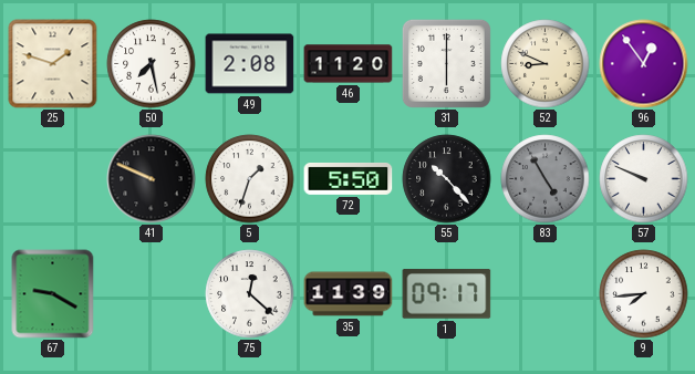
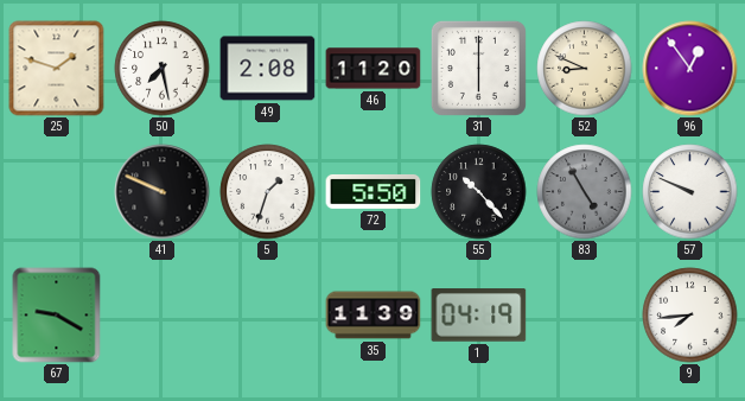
75: 12:22 -> none (250, 294)
1: 09:17 -> 04:19 (479, 316)
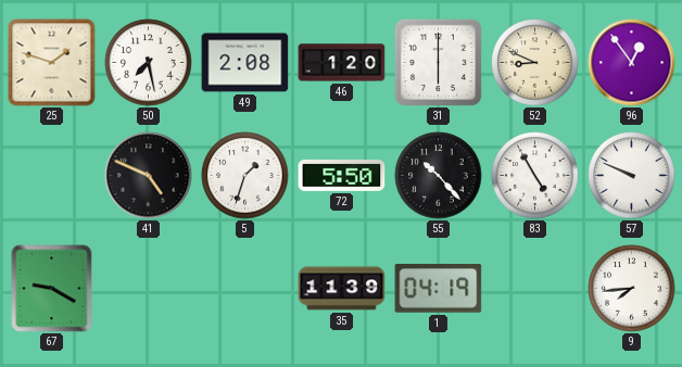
46: 11:20 -> 1:20 (342, 63)
41: 9:49 -> 4:49 (149, 176)
83 dial: grey -> white (535, 176)
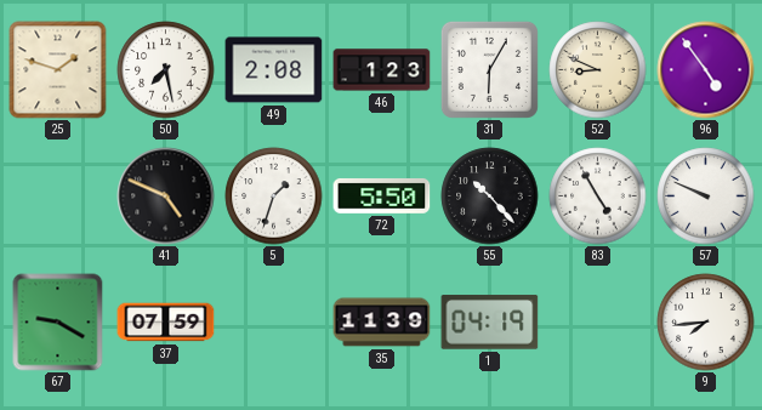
46: 1:20 -> 1:23 (382, 70)
31: 6:00 -> 6:05 (489, 69)
96: 12:54 -> 4:54 (706, 70)
37: none -> 07:59 (166, 323)
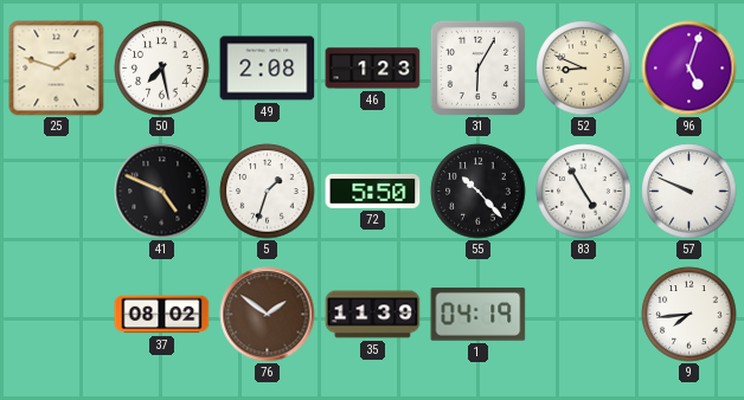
96: 4:54 -> 5:03 (690, 69)
67: 9:20 -> none (58, 323)
37: 07:59 -> 08:02 (162, 315)
76: none -> 1:51 (268, 315)
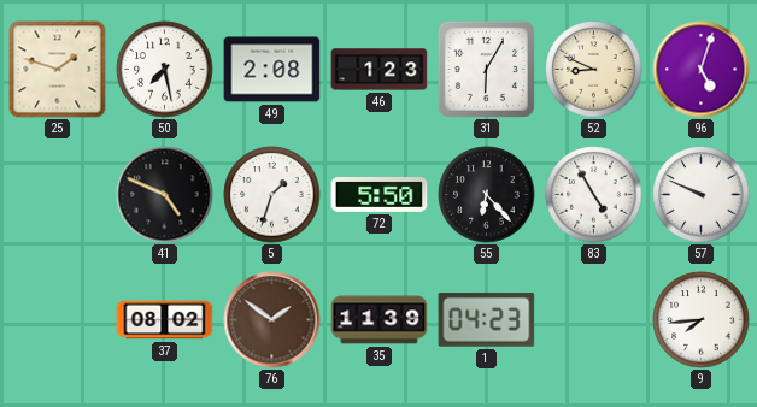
55: 10:23 -> 6:23 (487, 195)
1: 04:19 -> 04:23 (487, 320)
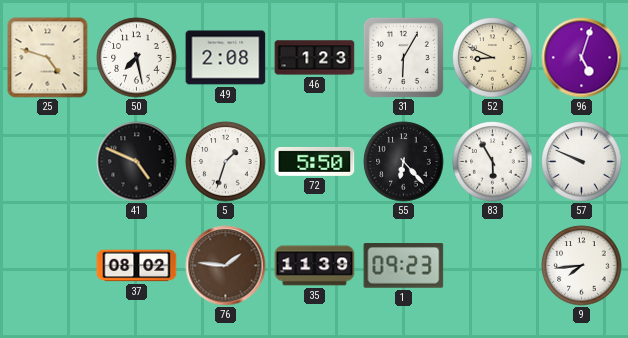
25: 1:48 -> 4:48 (48, 58)
83: 4:55 -> 5:55 (493, 162)
76: 1:51 -> 1:46 (226, 266)
1: 04:23 -> 09:23 (404, 266)
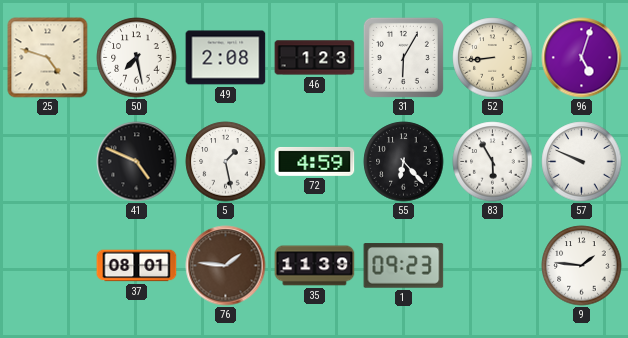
52: 8:49 -> 8:44 (493, 58)
5: 1:33 -> 1:28 (226, 162)
72: 5:50 -> 4:59 (315, 161)
37: 08:02 -> 08:01 (137, 266)
9: 7:44 -> 1:46 (582, 266)
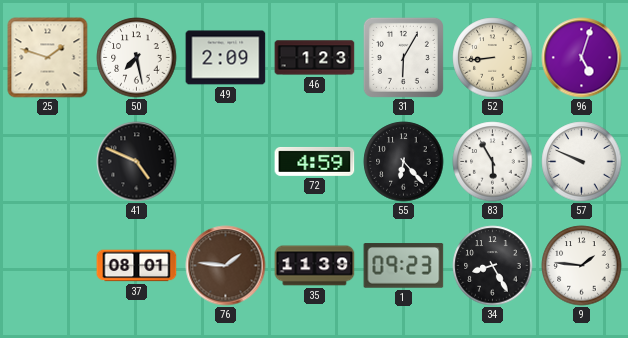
25: 4:48 -> 1:48 (48, 58)
49: 2:08 -> 2:09 (226, 58)
5: 1:28 -> none (226, 162)
34: none -> 8:25 (493, 266)
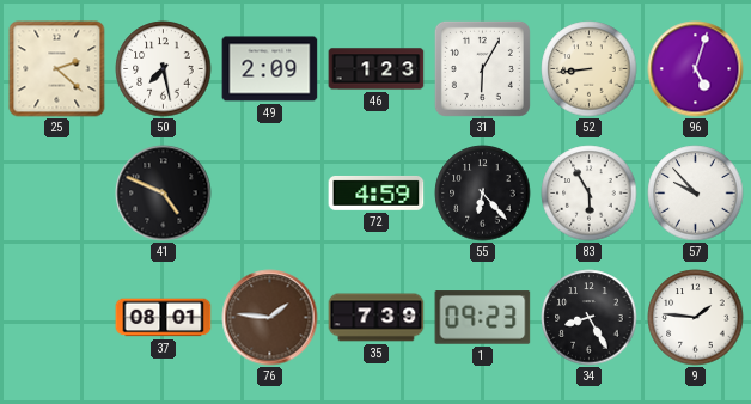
25: 1:48 -> 2:22 (57, 69)
57: 9:49 -> 9:53 (696, 194)
35: 11:39 -> 7:39 (377, 318)
